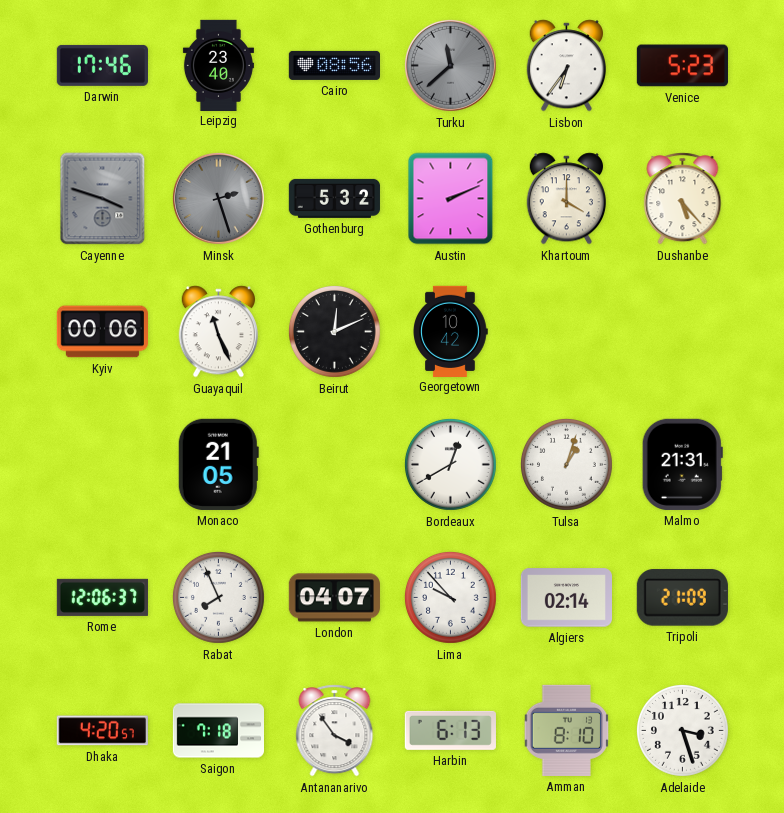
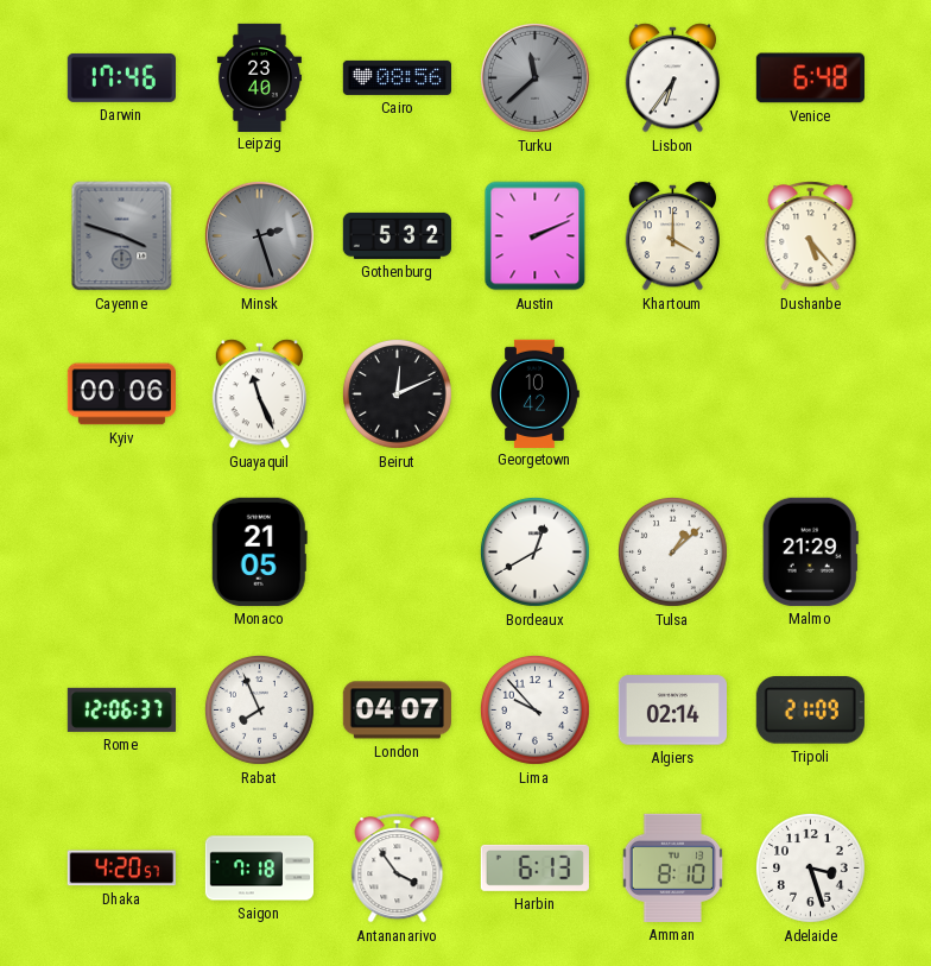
Venice: 5:23 -> 6:48 (810, 78)
Tulsa: 1:03 -> 1:08 (673, 553)
Malmo: 21:31 -> 21:29 (810, 551)
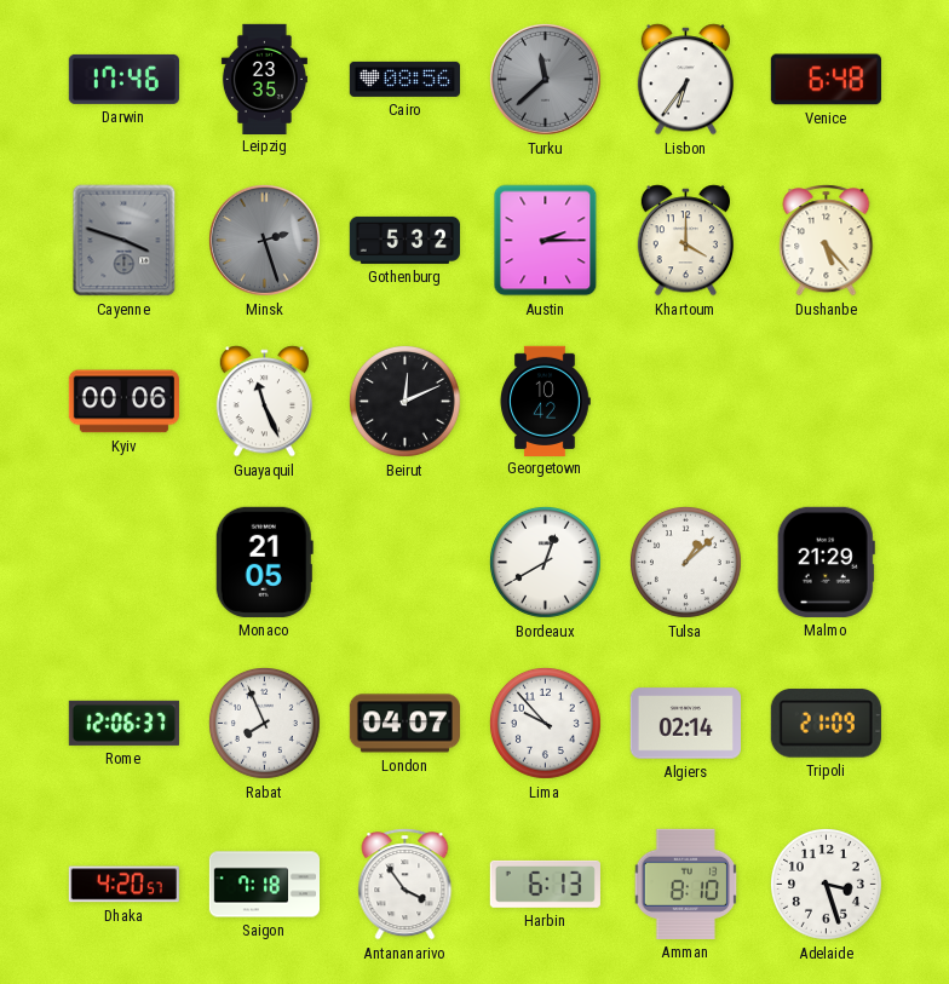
Leipzig: 23:40 -> 23:35 (264, 79)
Austin: 2:11 -> 2:15 (546, 241)
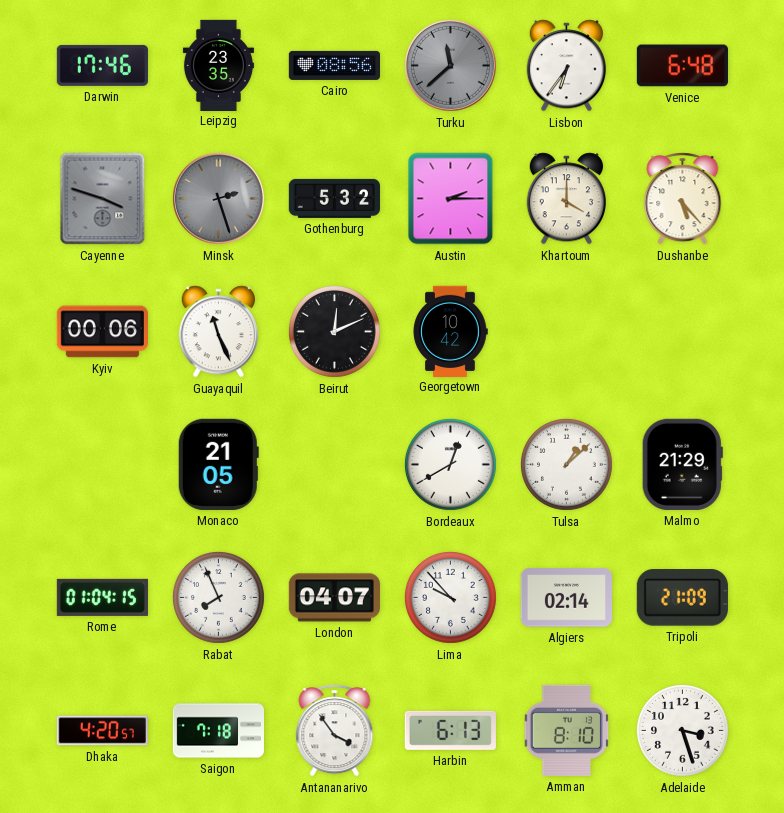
Rome: 12:06 -> 01:04 (102, 597)
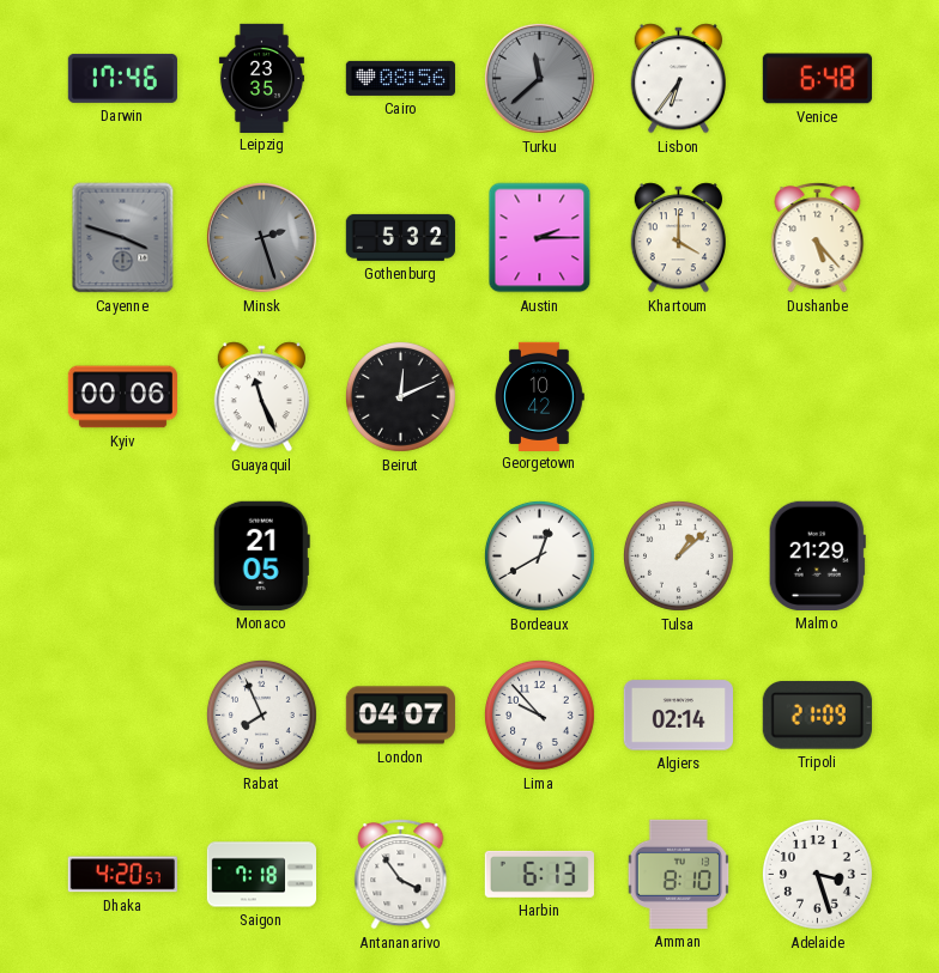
Rome: 01:04 -> none (102, 597)
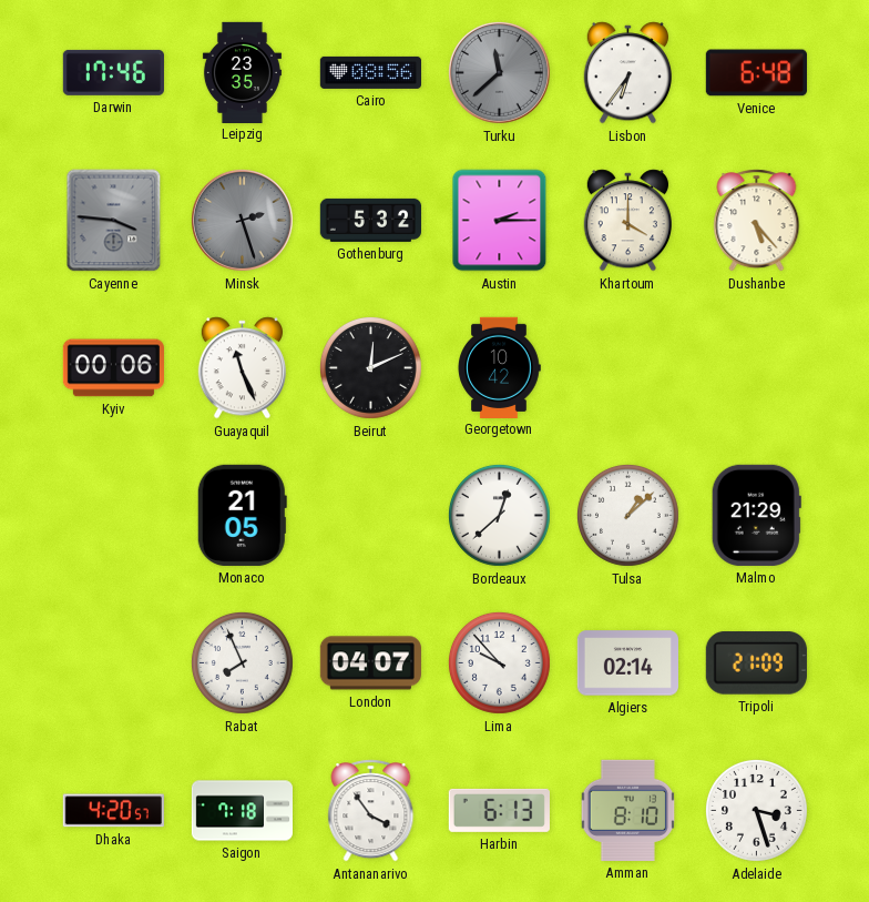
Cayenne: 3:48 -> 3:46 (114, 221)
Bordeaux: 12:40 -> 12:38 (500, 516)
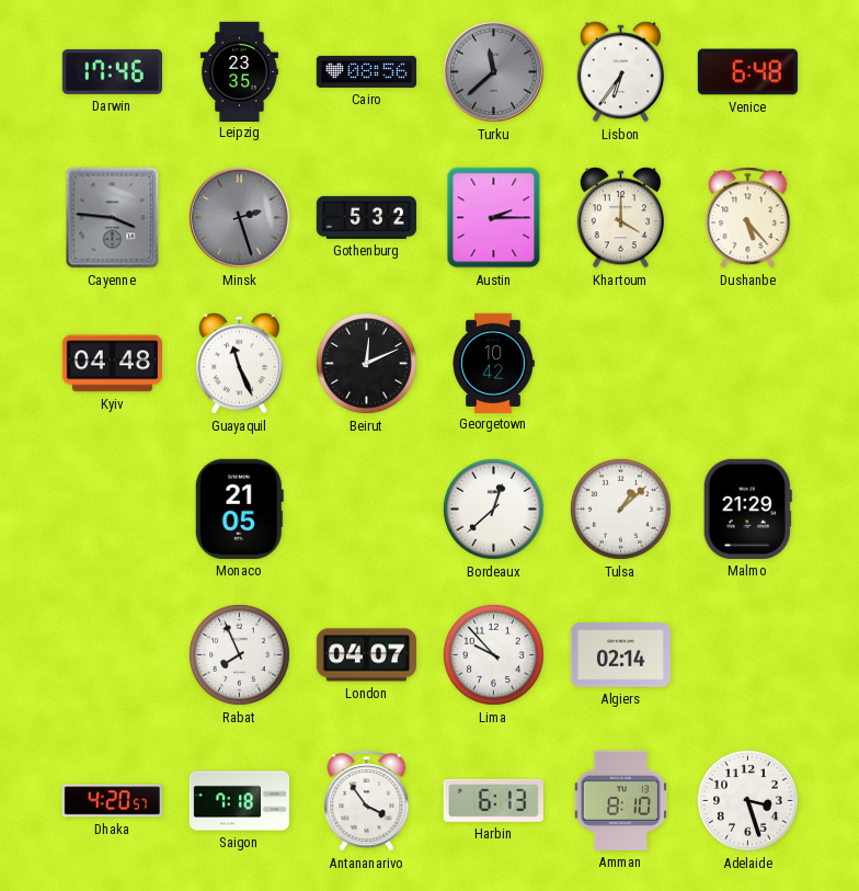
Kyiv: 00:06 -> 04:48 (112, 364)
Tripoli: 21:09 -> none (756, 663)
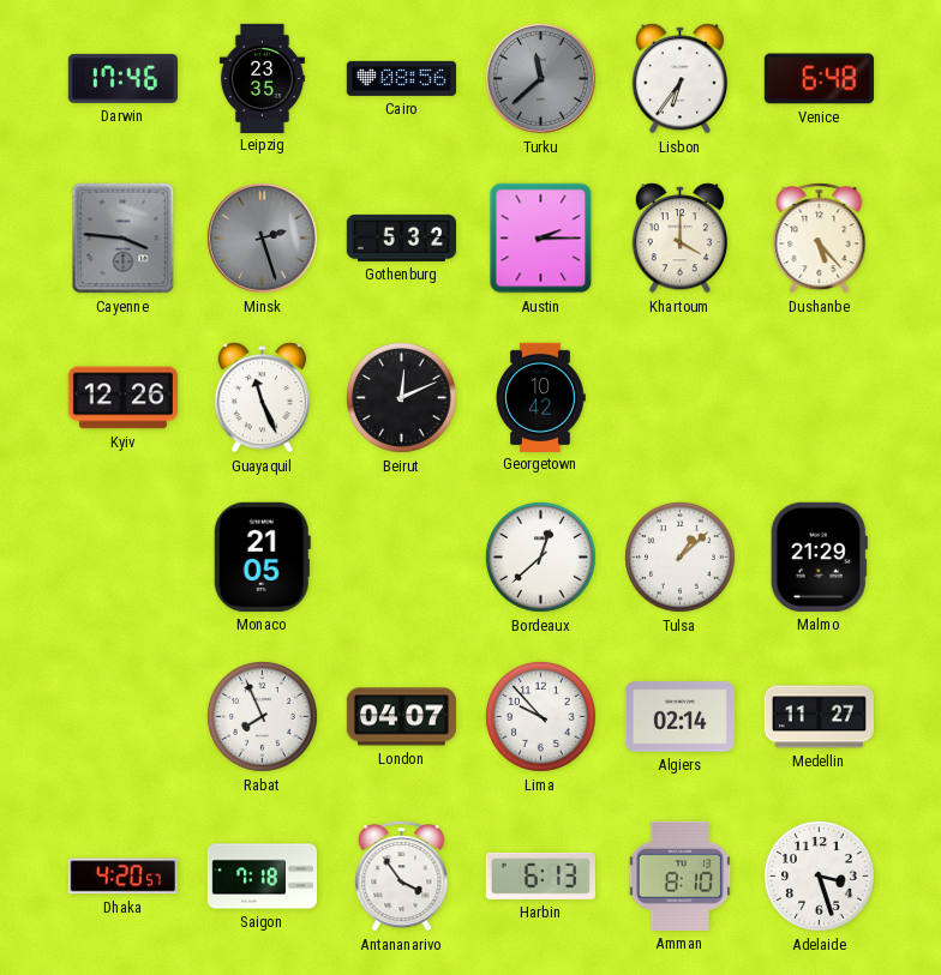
Kyiv: 04:48 -> 12:26 (122, 398)
Medellin: none -> 11:27 (819, 717)
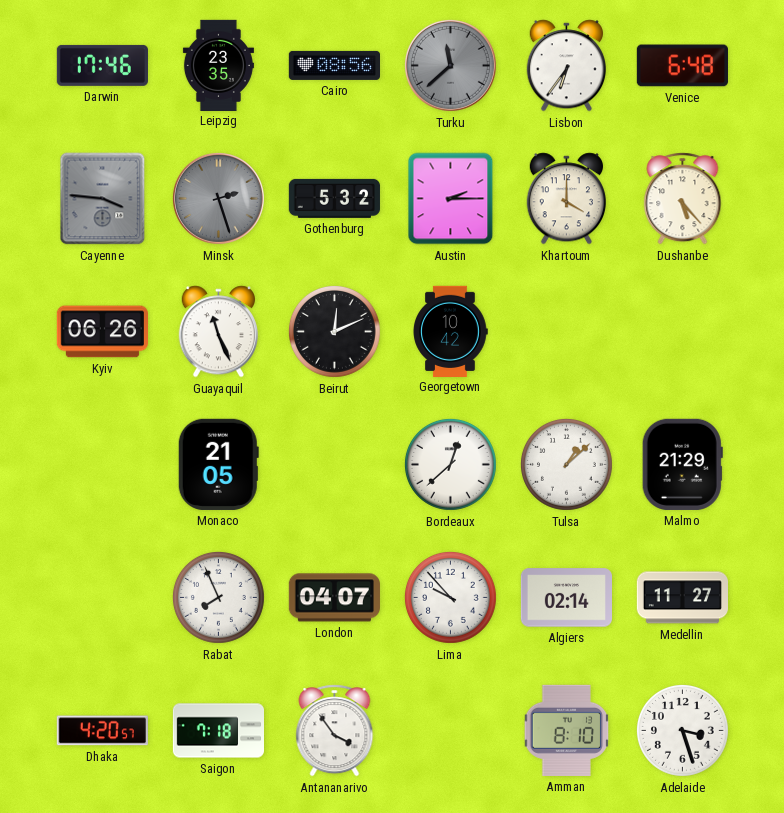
Kyiv: 12:26 -> 06:26 (102, 332)
Harbin: 6:13 -> none (540, 875)
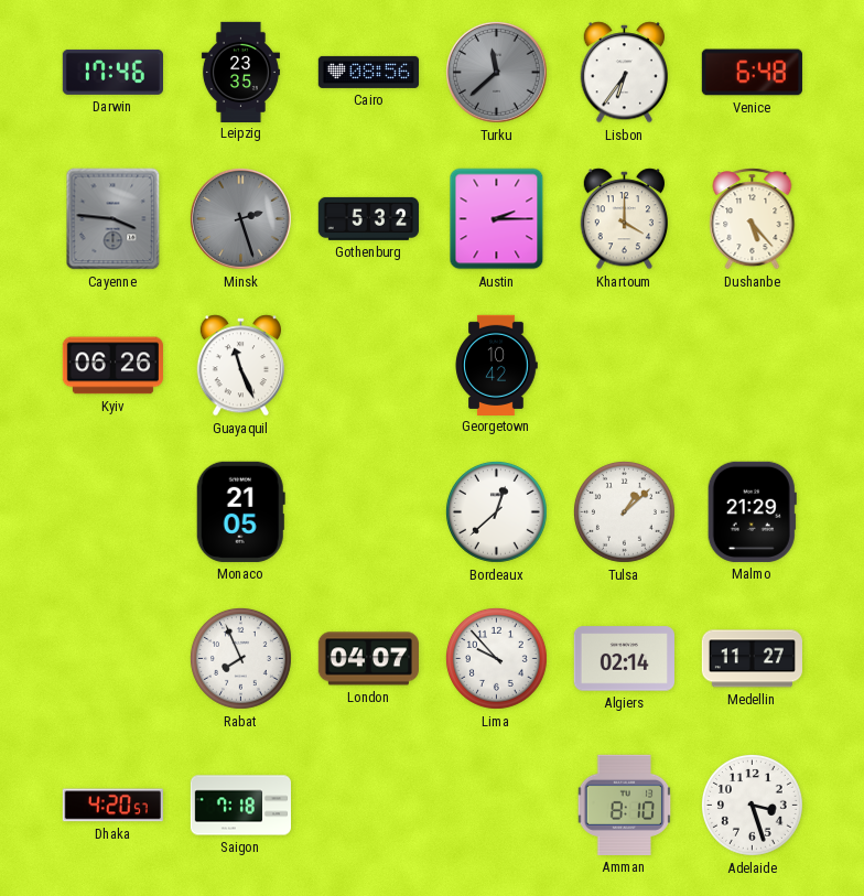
Beirut: 12:11 -> none (335, 332)
Antananarivo: 3:54 -> none (335, 731)
